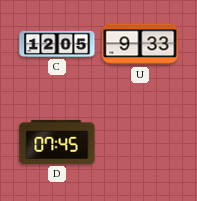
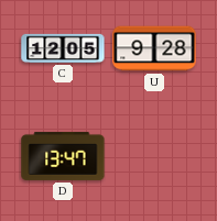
U: 9:33 -> 9:28 (154, 48)
D: 07:45 -> 13:47 (63, 156)
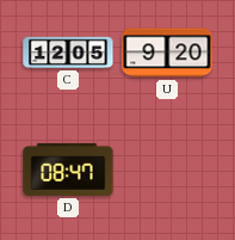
U: 9:28 -> 9:20 (167, 53)
D: 13:47 -> 08:47 (68, 170)
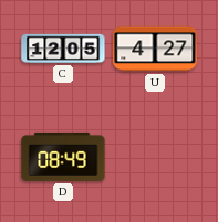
U: 9:20 -> 4:27 (155, 49)
D: 08:47 -> 08:49 (63, 157)
